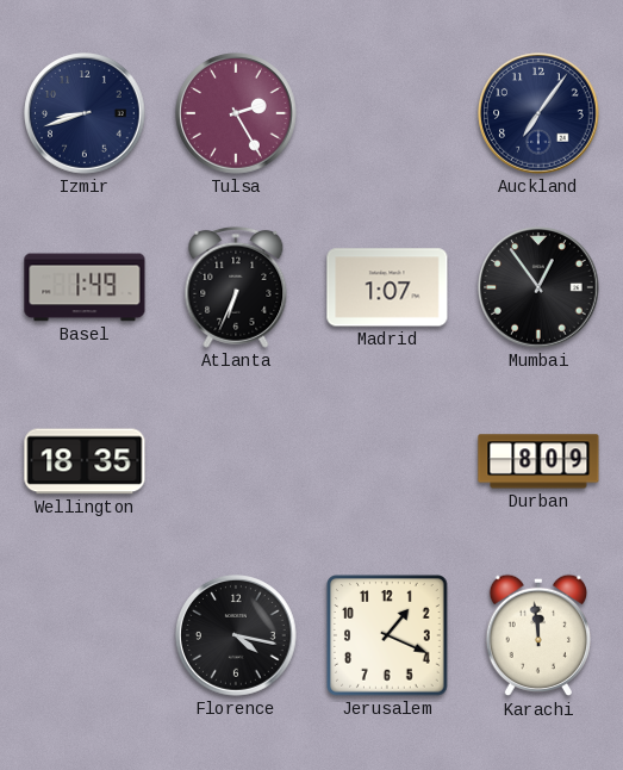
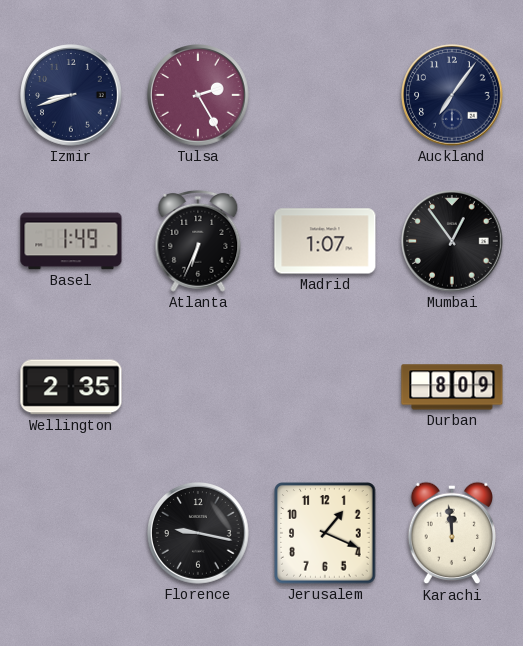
Wellington: 18:35 -> 2:35 (71, 387)
Florence: 4:17 -> 9:17 (198, 533)
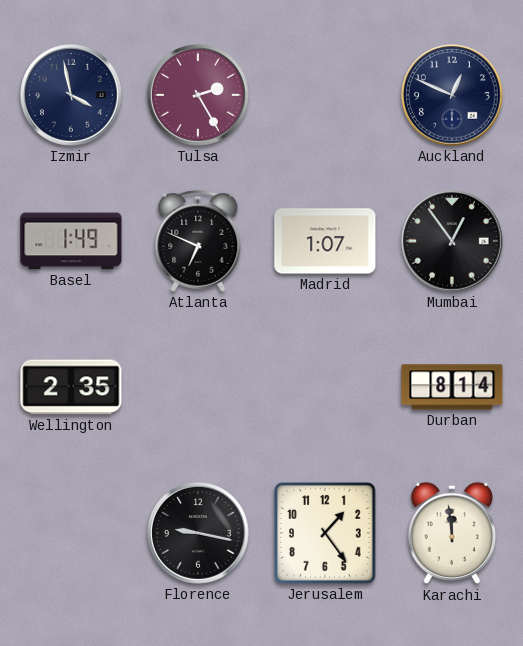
Izmir: 8:42 -> 3:58 (71, 95)
Auckland: 7:06 -> 12:49 (452, 95)
Atlanta: 6:34 -> 6:49 (198, 241)
Durban: 8:09 -> 8:14 (452, 387)
Jerusalem: 1:19 -> 1:24 (325, 533)
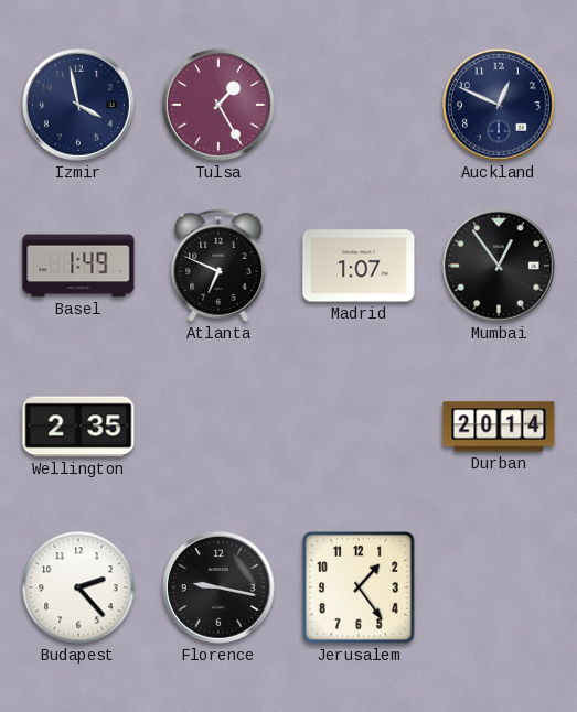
Tulsa: 2:25 -> 1:25 (218, 105)
Durban: 8:14 -> 20:14 (499, 427)
Budapest: none -> 2:23 (78, 587)
Karachi: 11:59 -> none (452, 533)
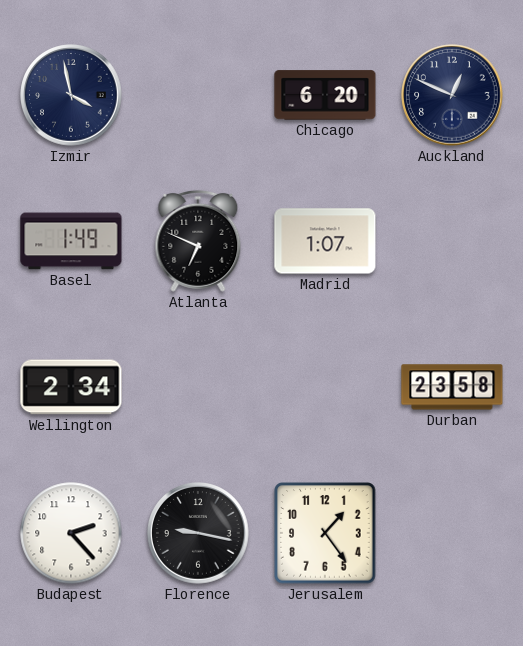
Tulsa: 1:25 -> none (218, 105)
Chicago: none -> 6:20 (325, 95)
Mumbai: 12:54 -> none (499, 266)
Wellington: 2:35 -> 2:34 (71, 387)
Durban: 20:14 -> 23:58 (452, 387)
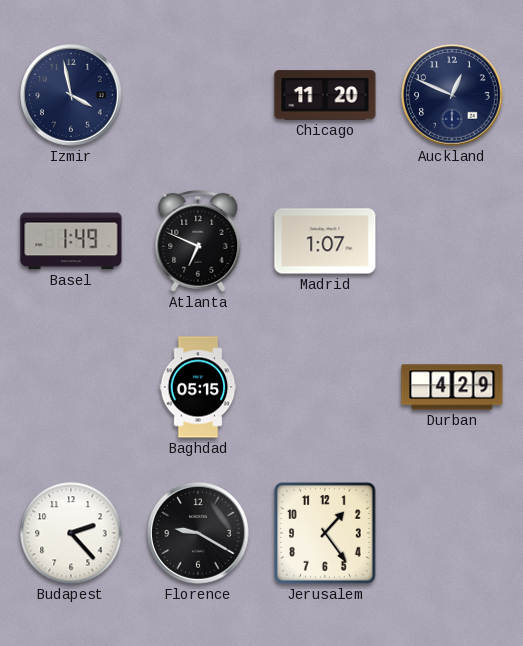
Chicago: 6:20 -> 11:20 (325, 95)
Wellington: 2:34 -> none (71, 387)
Baghdad: none -> 05:15 (198, 387)
Durban: 23:58 -> 4:29 (452, 387)
Florence: 9:17 -> 9:20 (198, 533)
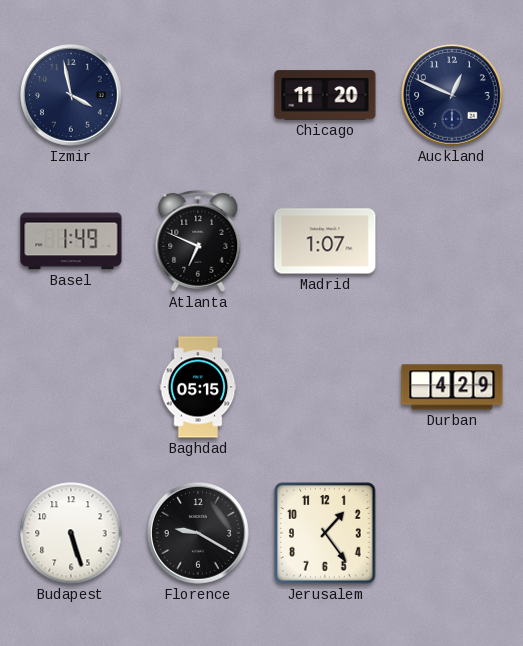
Budapest: 2:23 -> 5:27 (71, 533)
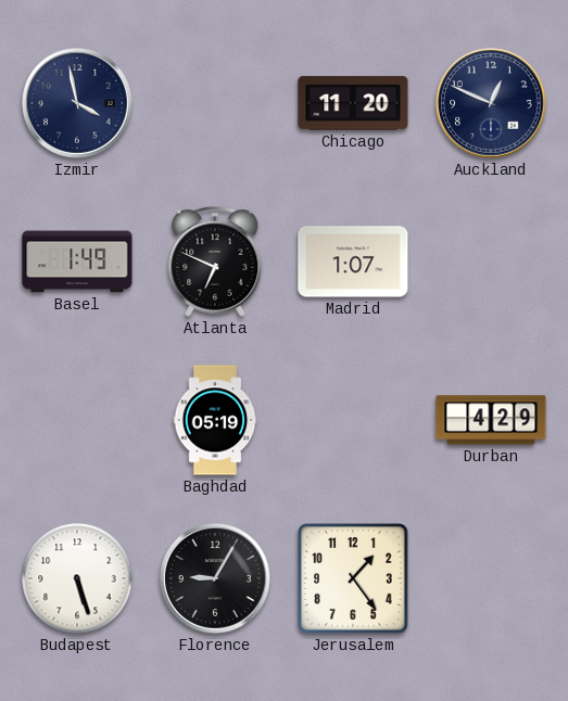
Baghdad: 05:15 -> 05:19 (215, 420)
Florence: 9:20 -> 9:05 (215, 578)
